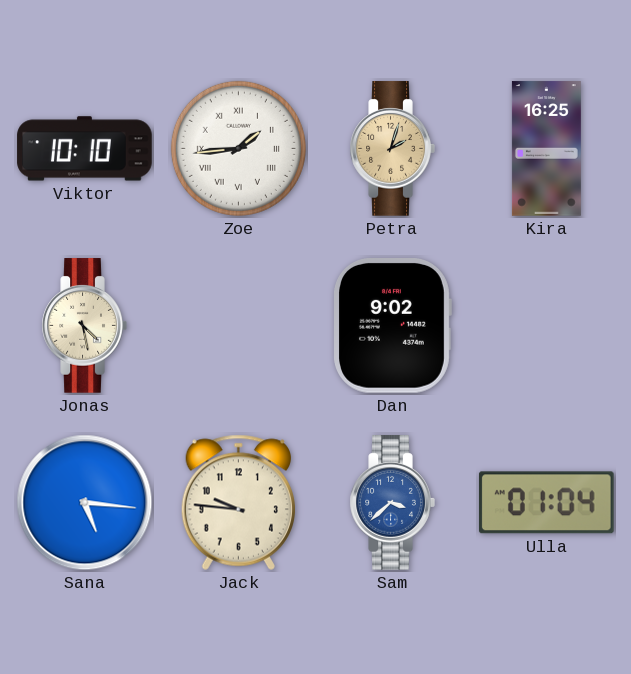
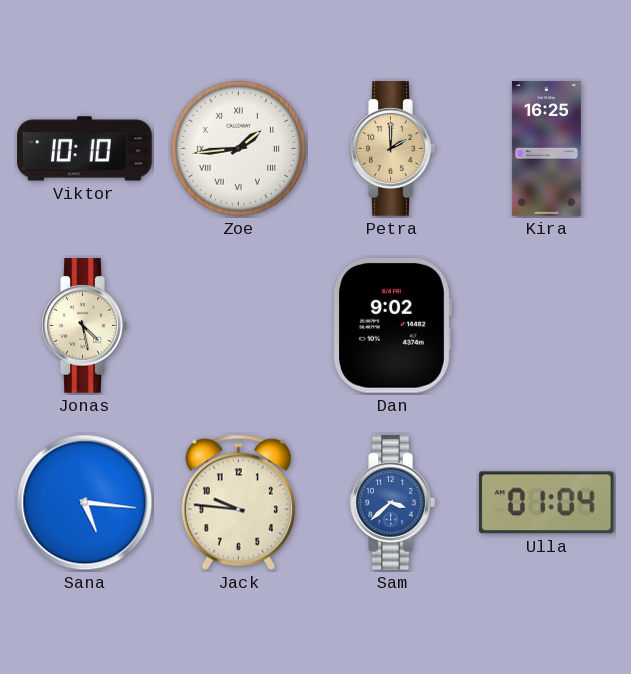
Petra: 2:03 -> 2:00 (392, 149)
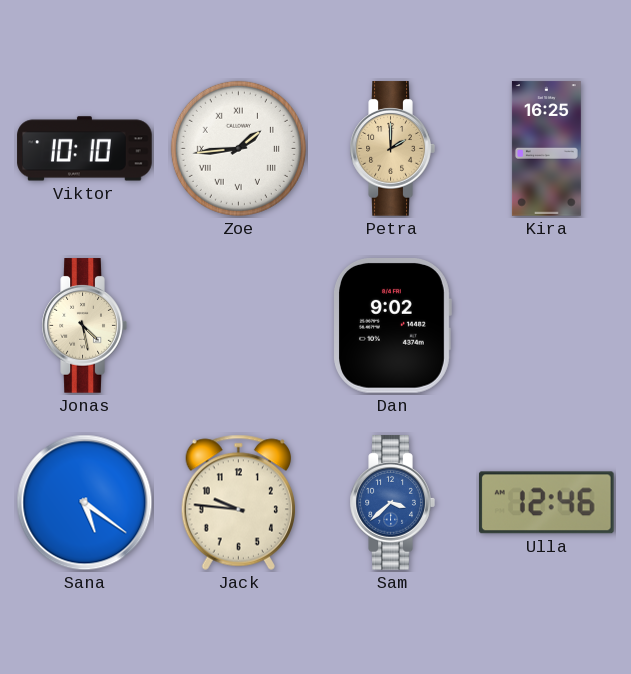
Sana: 5:16 -> 5:21 (85, 503)
Ulla: 01:04 -> 12:46 (546, 503)
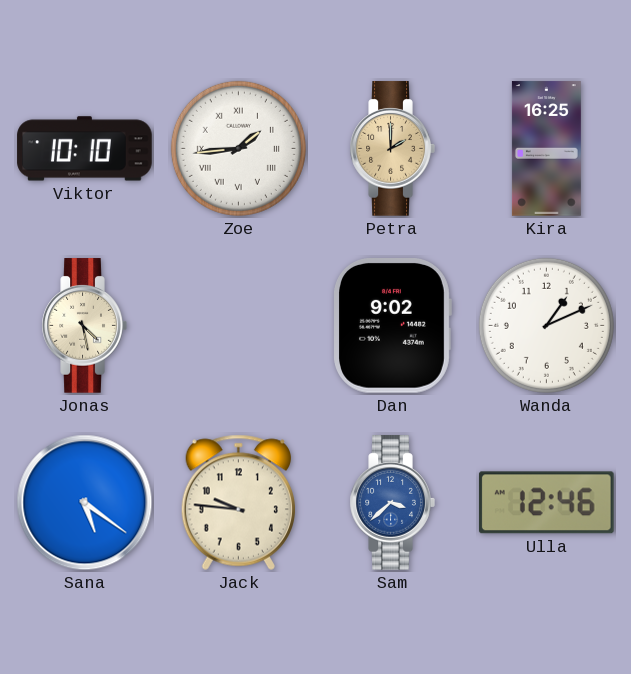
Wanda: none -> 1:11 (546, 325)
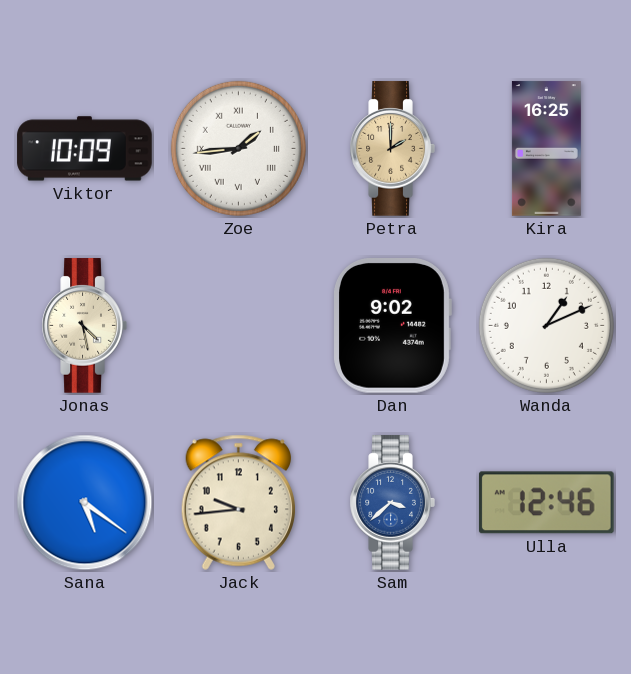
Viktor: 10:10 -> 10:09 (85, 149)
Jack: 9:46 -> 9:44 (238, 502)
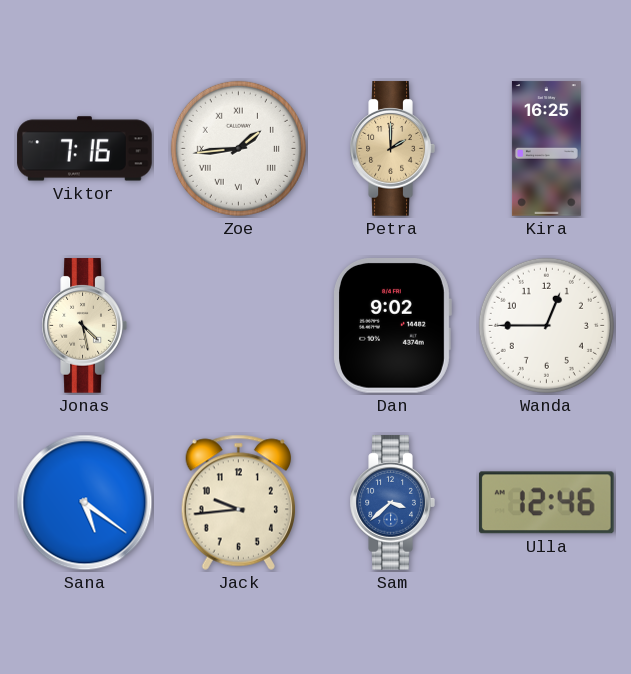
Viktor: 10:09 -> 7:16 (85, 149)
Wanda: 1:11 -> 12:45 (546, 325)
